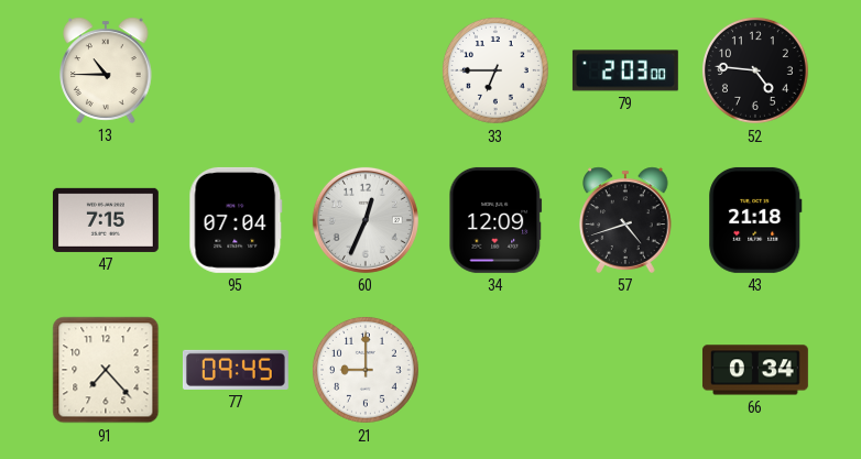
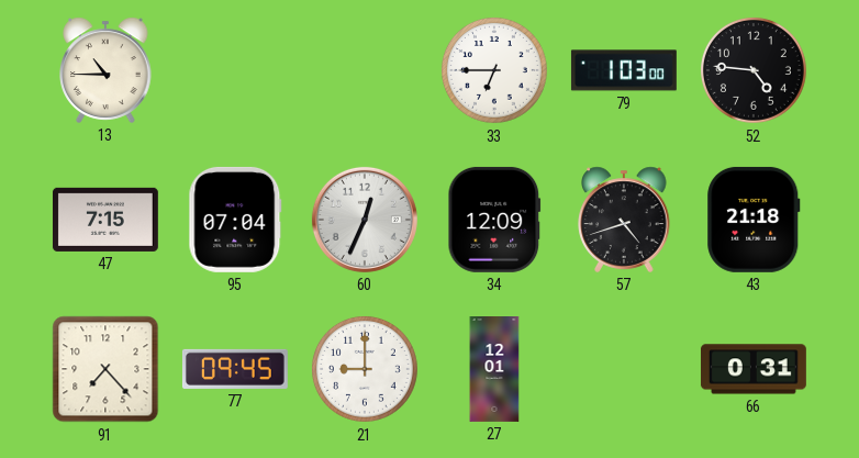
79: 2:03 -> 1:03 (624, 70)
27: none -> 12:01 (494, 370)
66: 0:34 -> 0:31 (754, 369)
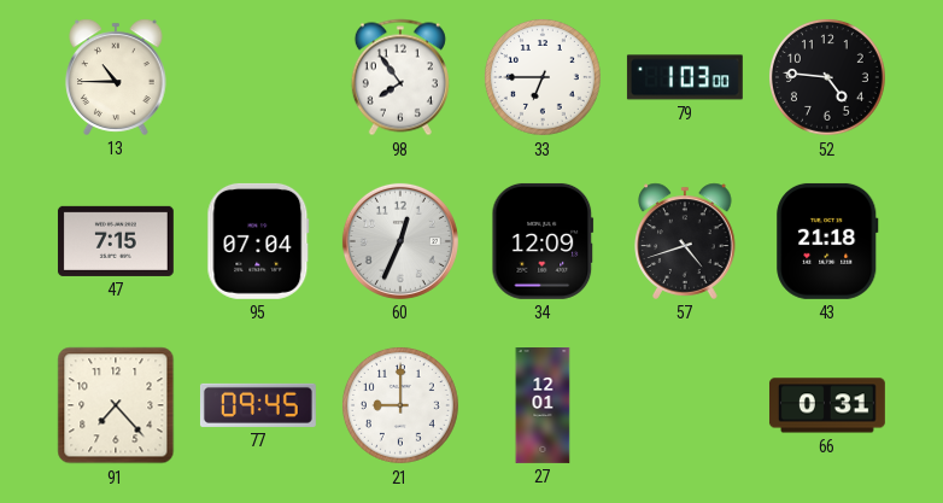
98: none -> 7:54 (400, 77)
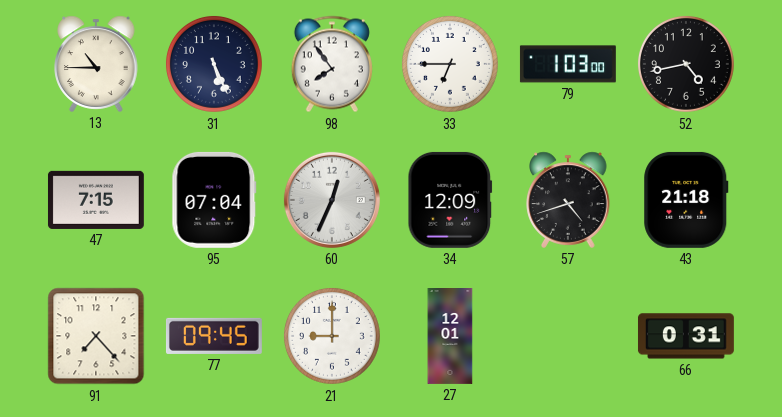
31: none -> 5:26 (214, 64)
52: 4:46 -> 4:43 (686, 64)
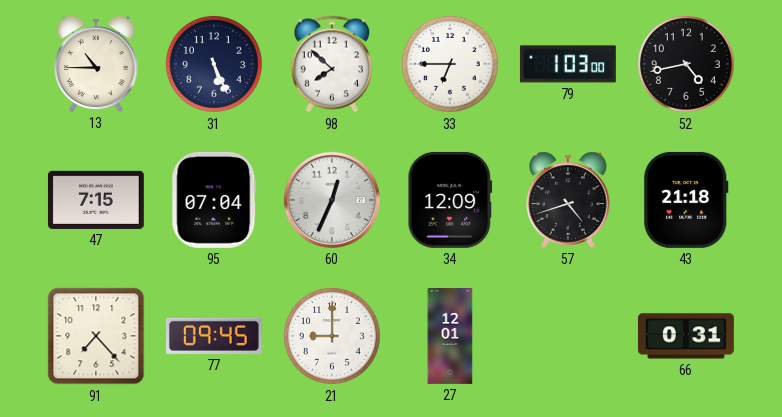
98: 7:54 -> 7:52 (332, 64)
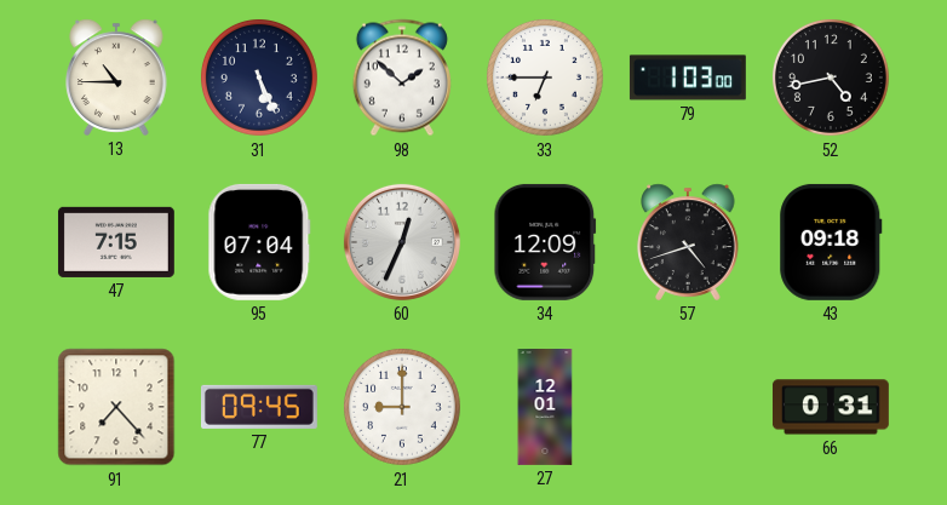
98: 7:52 -> 1:52 (402, 78)
43: 21:18 -> 09:18 (831, 242)
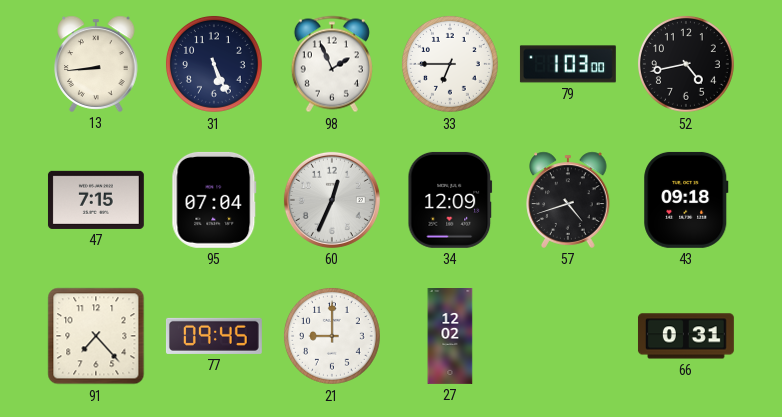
13: 10:45 -> 8:44 (96, 64)
98: 1:52 -> 1:56 (332, 64)
27: 12:01 -> 12:02 (450, 337)
